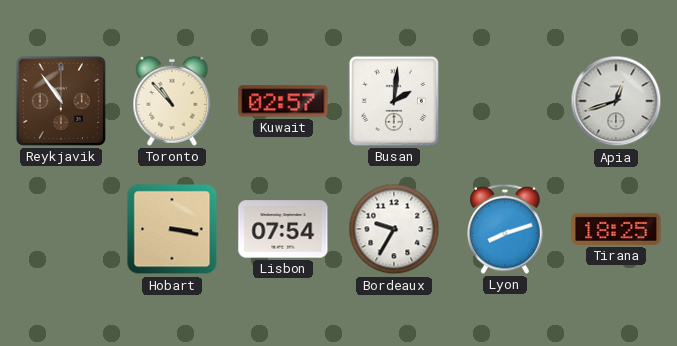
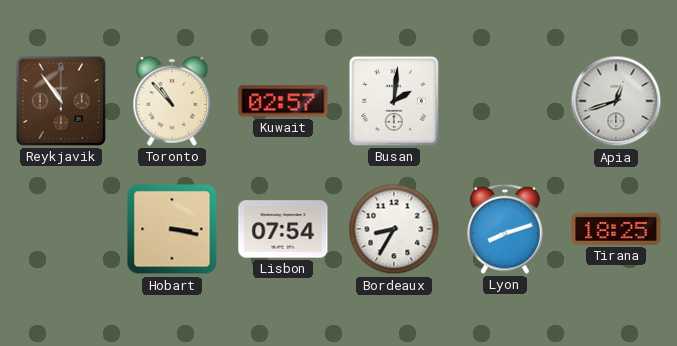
Bordeaux: 9:35 -> 8:35 (394, 229)
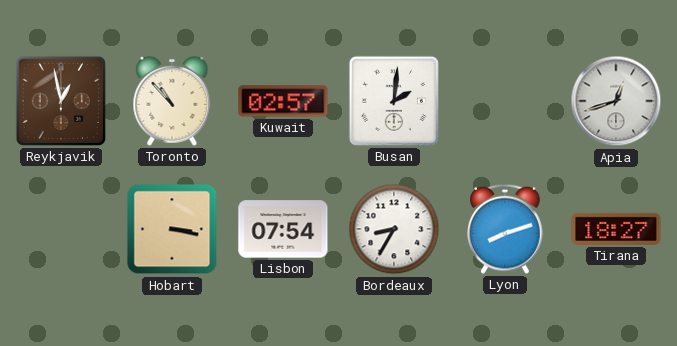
Reykjavik: 10:54 -> 12:58 (61, 101)
Tirana: 18:25 -> 18:27 (616, 229)
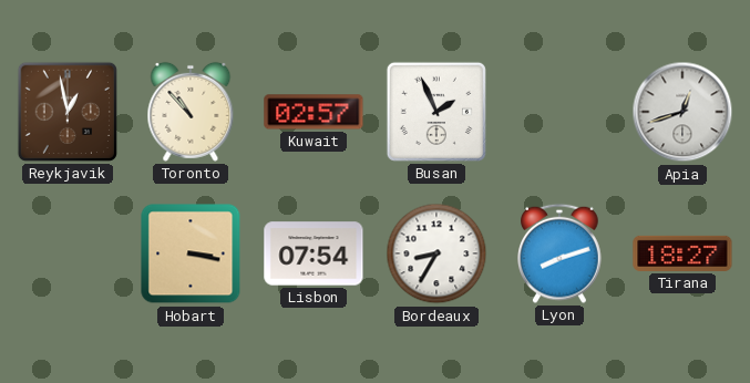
Busan: 2:01 -> 1:56 (436, 112)
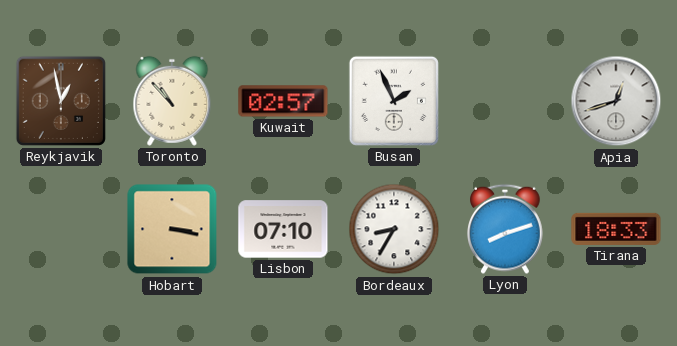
Lisbon: 07:54 -> 07:10 (283, 229)
Tirana: 18:27 -> 18:33 (616, 229)
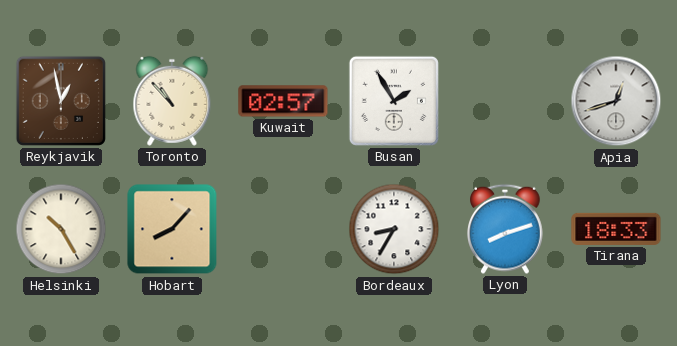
Busan: 1:56 -> 1:55 (394, 101)
Helsinki: none -> 10:25 (61, 229)
Hobart: 3:17 -> 8:07 (172, 229)
Lisbon: 07:10 -> none (283, 229)
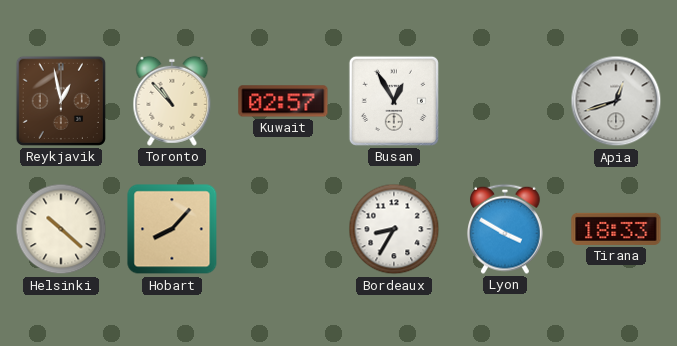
Busan: 1:55 -> 12:55 (394, 101)
Helsinki: 10:25 -> 10:22 (61, 229)
Lyon: 8:12 -> 3:50 (506, 229)
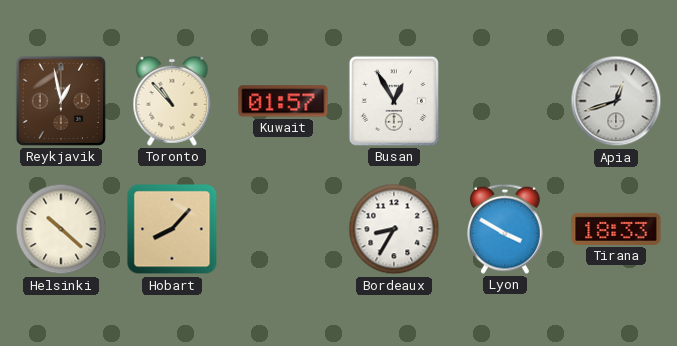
Kuwait: 02:57 -> 01:57 (283, 101)
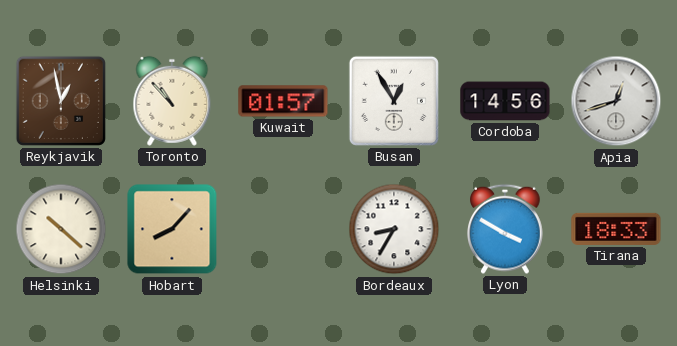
Cordoba: none -> 14:56 (505, 101)
